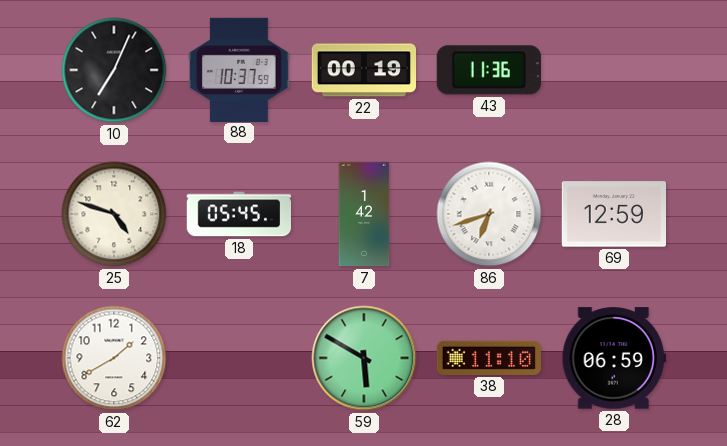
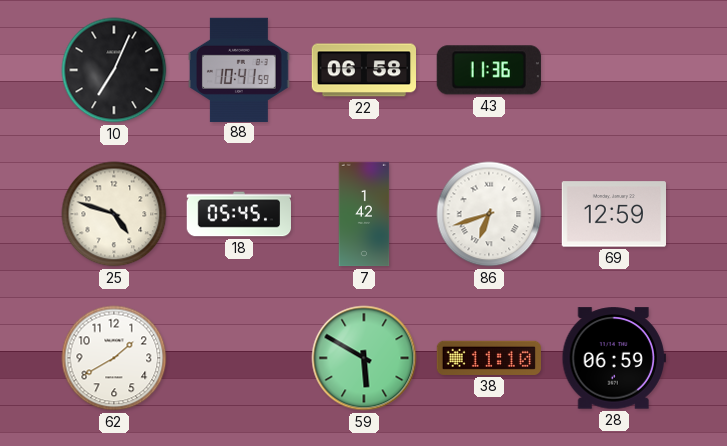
88: 10:37 -> 10:41 (239, 69)
22: 00:19 -> 06:58 (363, 70)
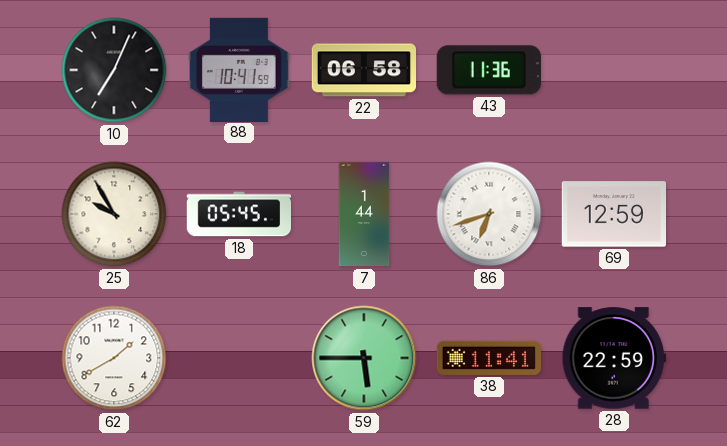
25: 4:48 -> 9:55 (114, 214)
7: 1:42 -> 1:44 (364, 214)
59: 5:50 -> 5:45 (364, 358)
38: 11:10 -> 11:41 (488, 358)
28: 06:59 -> 22:59 (613, 358)
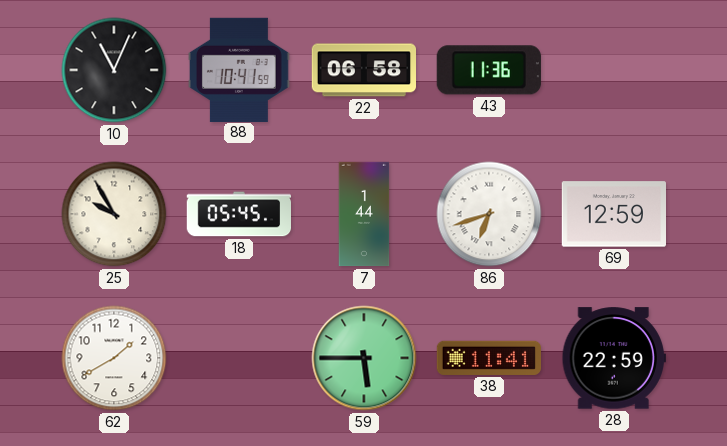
10: 7:04 -> 11:04 (114, 70)
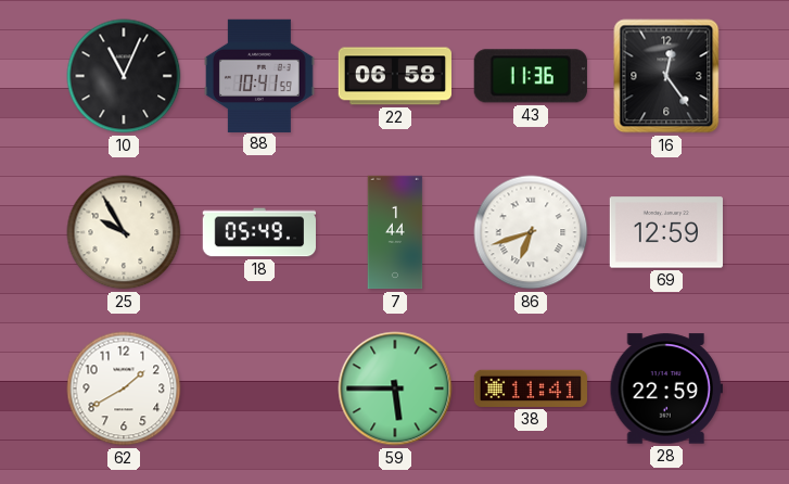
16: none -> 12:24 (666, 76)
18: 05:45 -> 05:49 (258, 232)
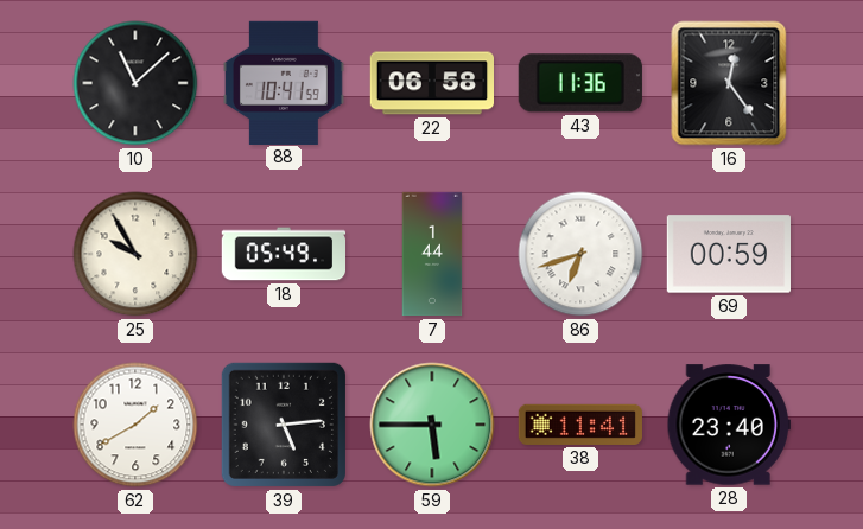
10: 11:04 -> 11:08 (135, 83)
69: 12:59 -> 00:59 (728, 254)
39: none -> 5:14 (284, 425)
28: 22:59 -> 23:40 (728, 425)
